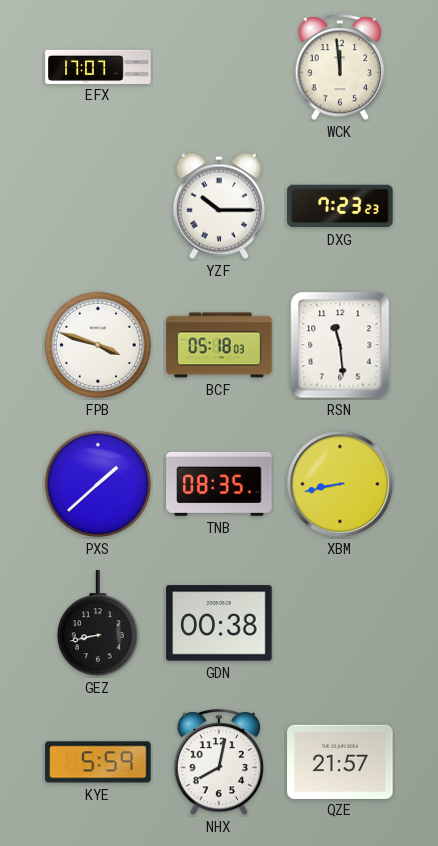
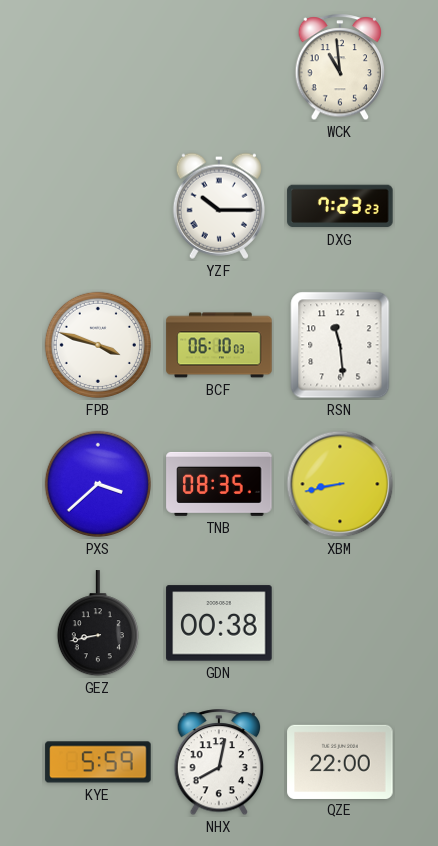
EFX: 17:07 -> none (98, 66)
WCK: 11:59 -> 10:59 (340, 68)
BCF: 05:18 -> 06:10 (219, 345)
PXS: 1:38 -> 3:38 (98, 484)
QZE: 21:57 -> 22:00 (340, 761)
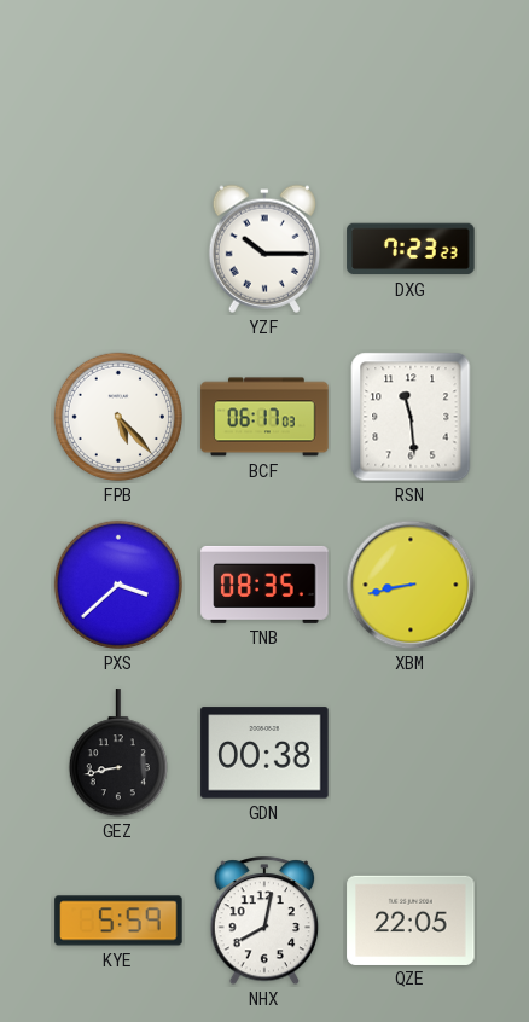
WCK: 10:59 -> none (340, 68)
FPB: 3:48 -> 5:23 (118, 417)
BCF: 06:10 -> 06:17 (264, 417)
QZE: 22:00 -> 22:05 (411, 919)
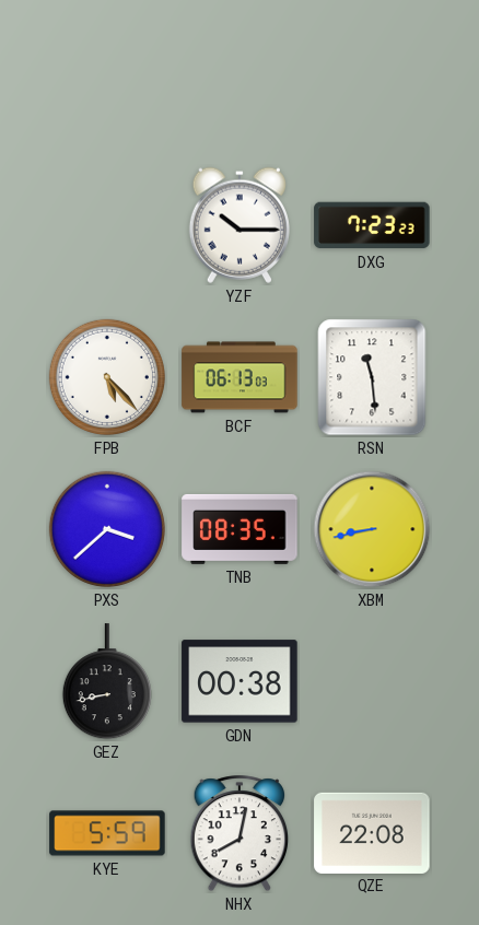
BCF: 06:17 -> 06:13 (240, 377)
QZE: 22:05 -> 22:08 (372, 832)
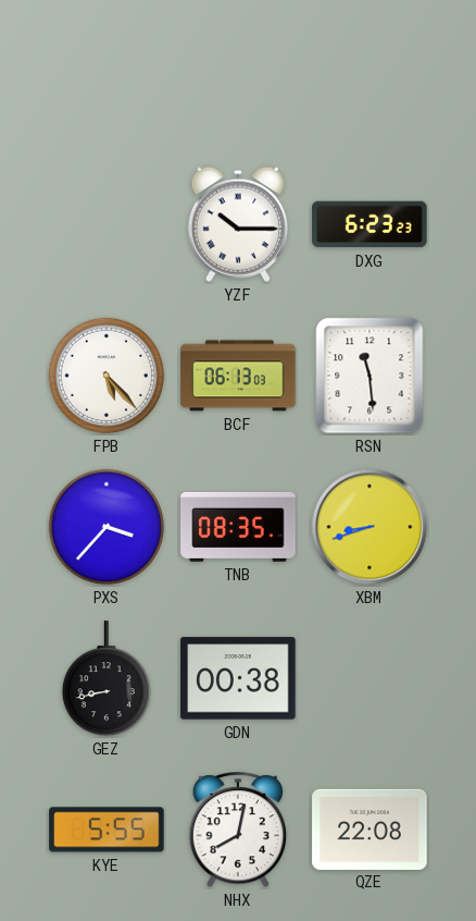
DXG: 7:23 -> 6:23 (369, 224)
PXS: 3:38 -> 3:37 (107, 527)
XBM: 8:43 -> 8:42 (369, 527)
KYE: 5:59 -> 5:55 (107, 830)
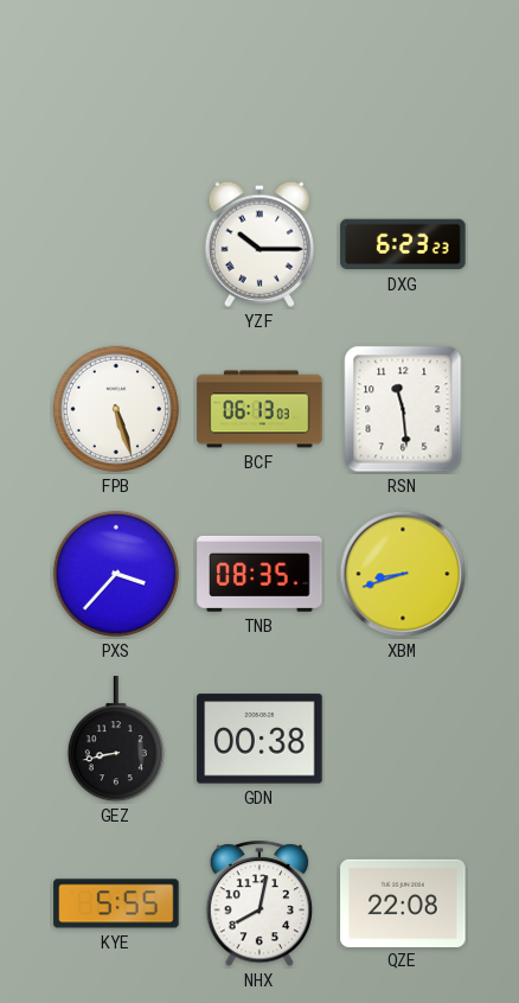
FPB: 5:23 -> 5:27 (116, 409)
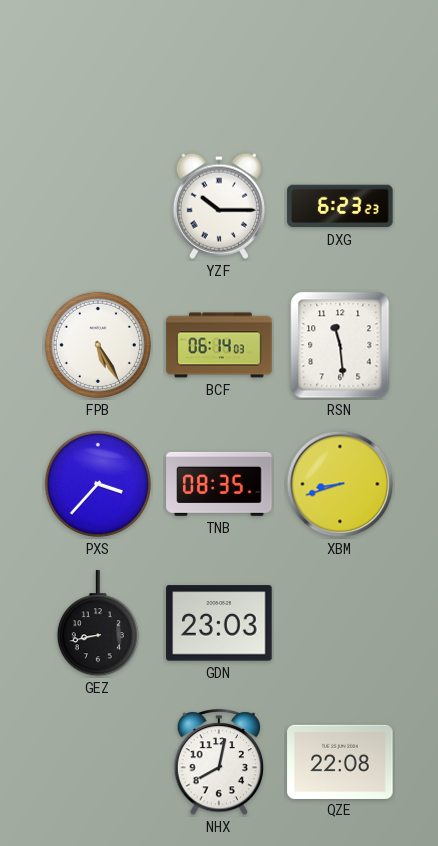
FPB: 5:27 -> 5:25 (98, 345)
BCF: 06:13 -> 06:14 (219, 345)
GDN: 00:38 -> 23:03 (219, 623)
KYE: 5:55 -> none (116, 903)
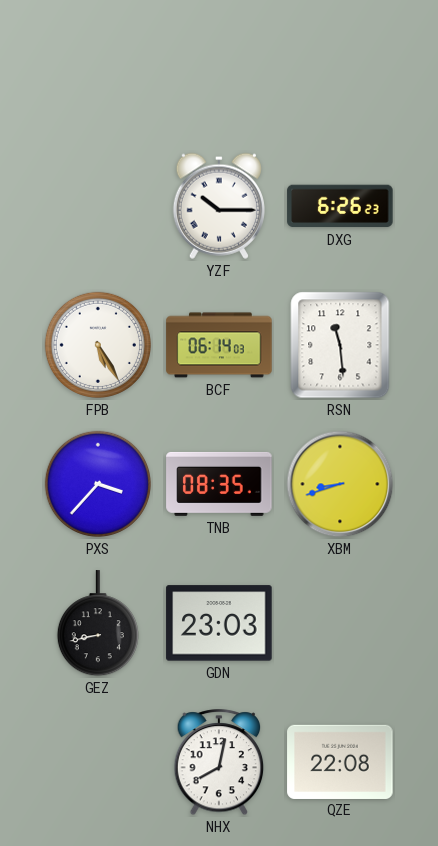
DXG: 6:23 -> 6:26 (340, 206)
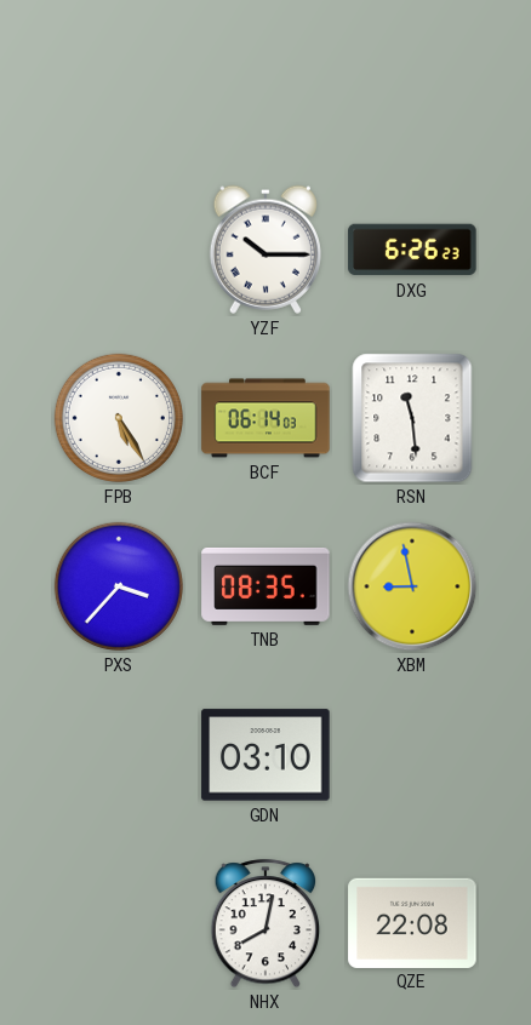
XBM: 8:42 -> 8:58 (412, 586)
GEZ: 8:43 -> none (98, 624)
GDN: 23:03 -> 03:10 (265, 755)
